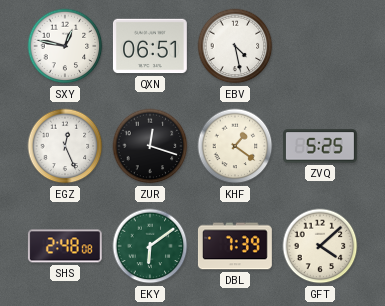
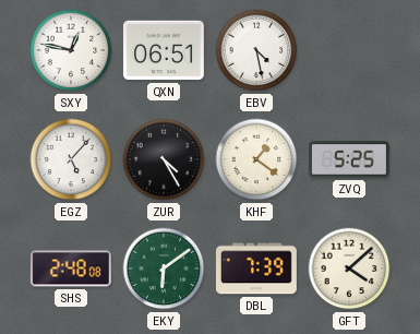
EGZ: 12:26 -> 5:07 (71, 159)
ZUR: 12:18 -> 4:25 (164, 159)
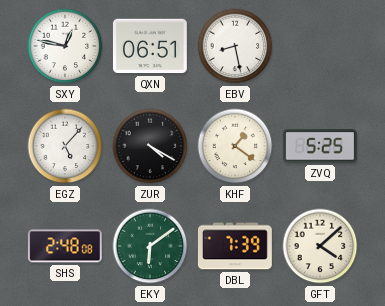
EBV: 4:28 -> 8:28 (235, 46)
ZUR: 4:25 -> 4:20 (150, 146)
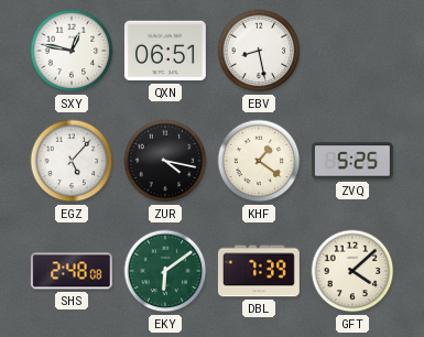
ZUR: 4:20 -> 4:17 (165, 161)
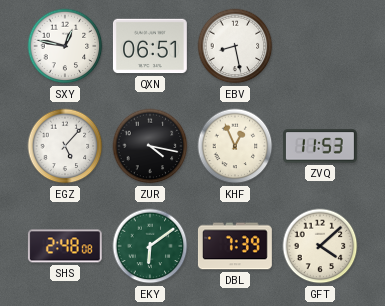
KHF: 1:21 -> 12:56 (235, 146)
ZVQ: 5:25 -> 11:53 (320, 146)
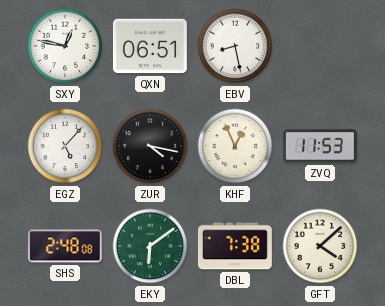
DBL: 7:39 -> 7:38 (235, 246)
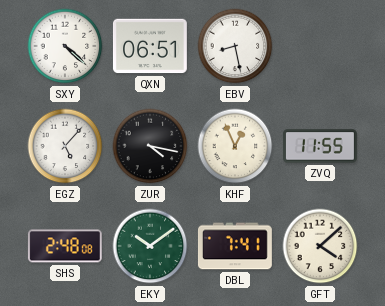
SXY: 12:47 -> 4:22 (65, 46)
ZVQ: 11:53 -> 11:55 (320, 146)
EKY: 6:09 -> 10:09 (150, 246)
DBL: 7:38 -> 7:41 (235, 246)
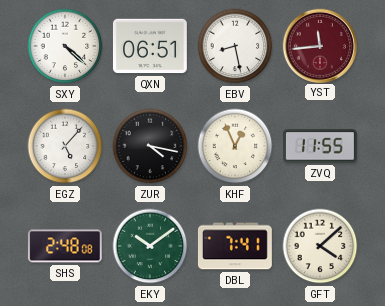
YST: none -> 11:44 (319, 45)
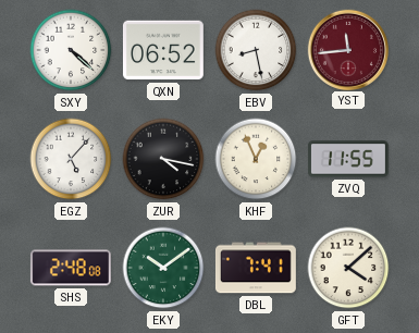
QXN: 06:51 -> 06:52 (163, 50)
